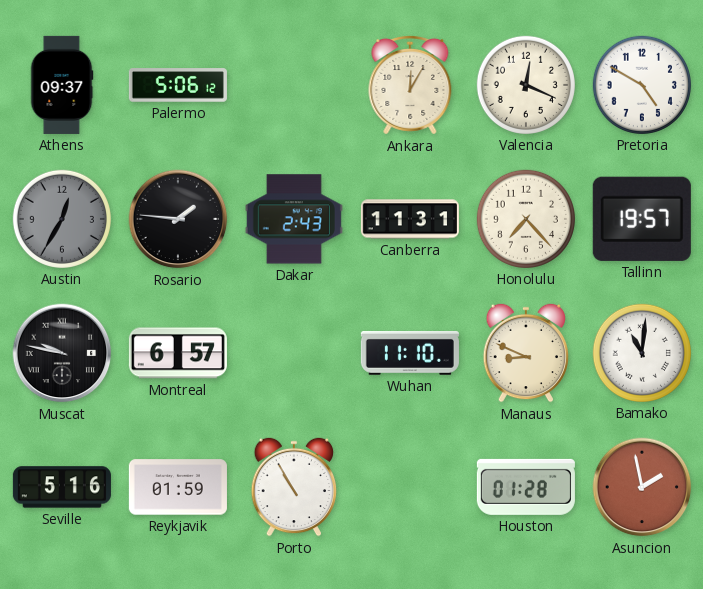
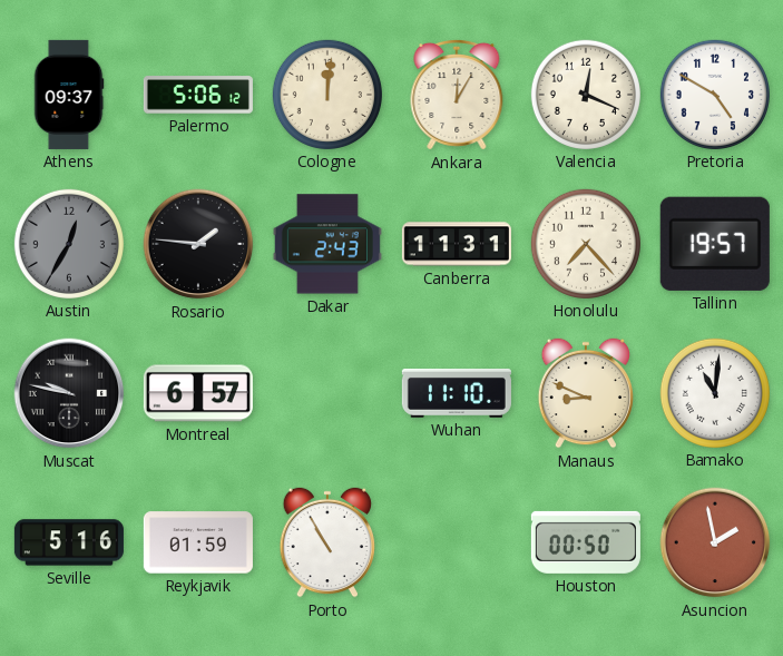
Cologne: none -> 12:01 (327, 95)
Houston: 01:28 -> 00:50 (586, 542)
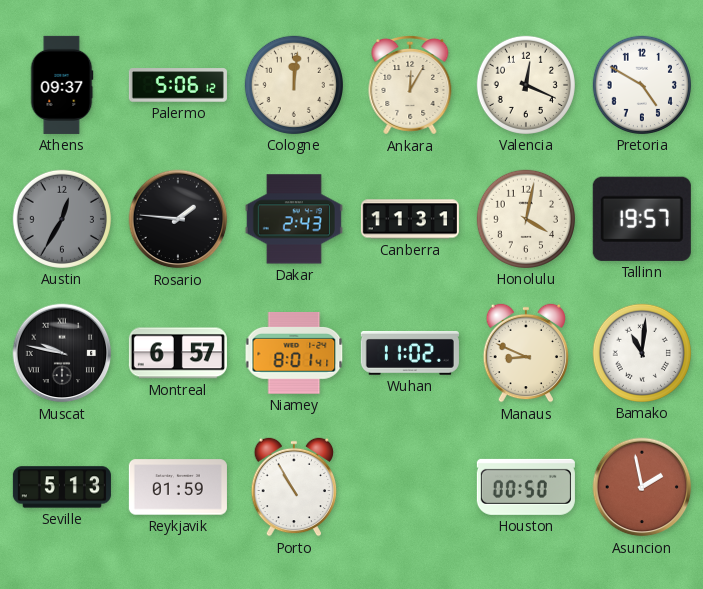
Honolulu: 7:23 -> 4:02 (526, 219)
Niamey: none -> 8:01 (294, 354)
Wuhan: 11:10 -> 11:02 (410, 354)
Seville: 5:16 -> 5:13 (62, 487)
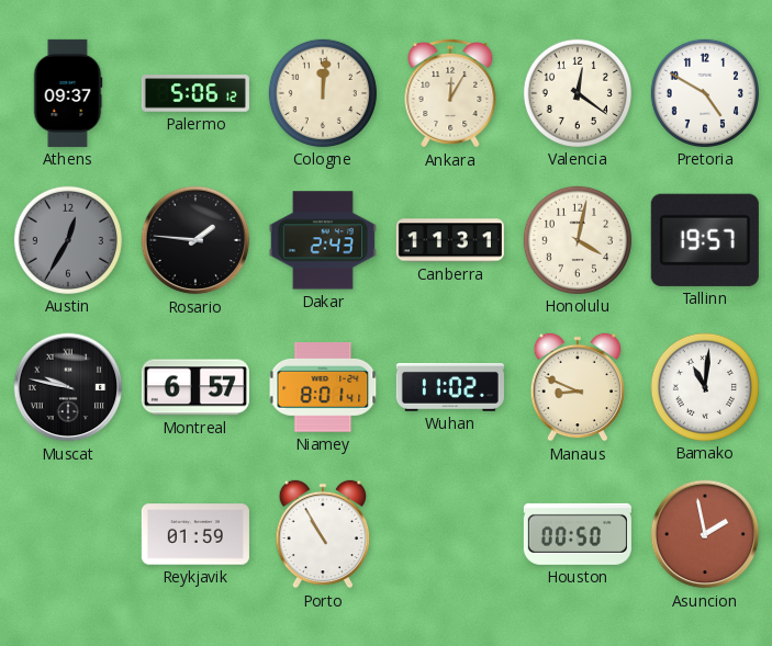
Valencia: 12:19 -> 12:21 (578, 93)
Seville: 5:13 -> none (62, 487)
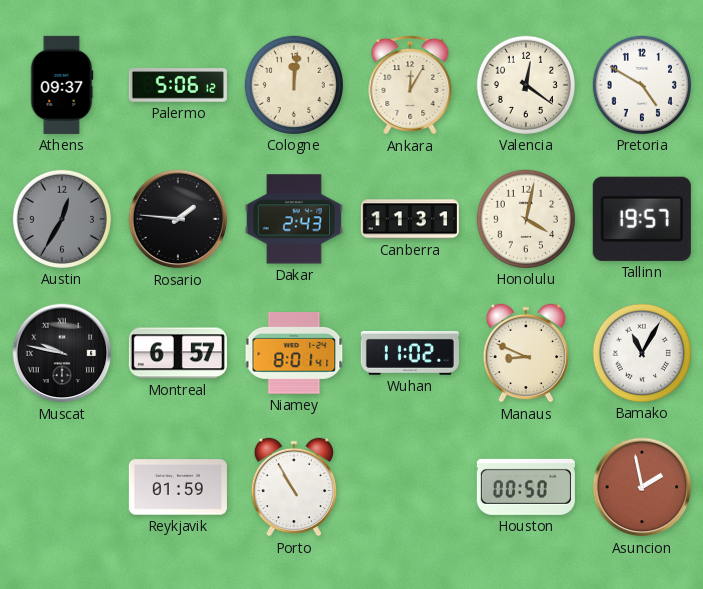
Bamako: 11:01 -> 11:05 (642, 353)
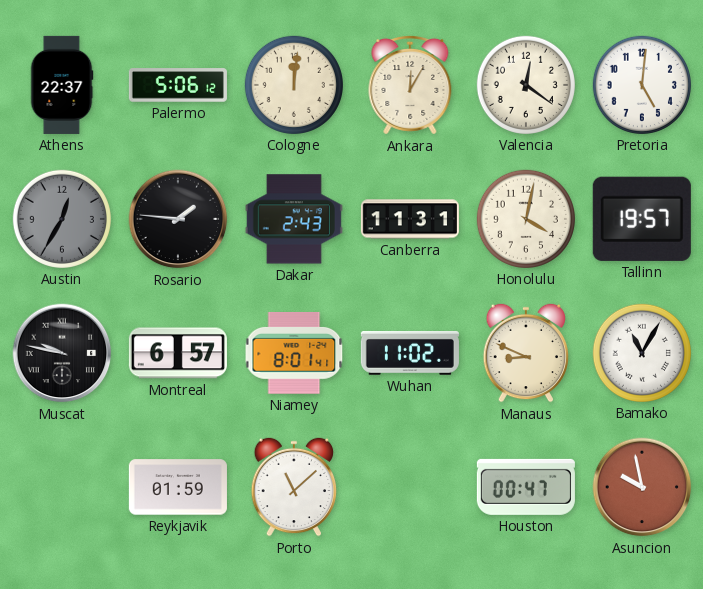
Athens: 09:37 -> 22:37 (62, 85)
Pretoria: 4:50 -> 5:01 (642, 85)
Porto: 10:55 -> 11:08 (294, 487)
Houston: 00:50 -> 00:47 (526, 487)
Asuncion: 1:58 -> 9:58 (642, 487)
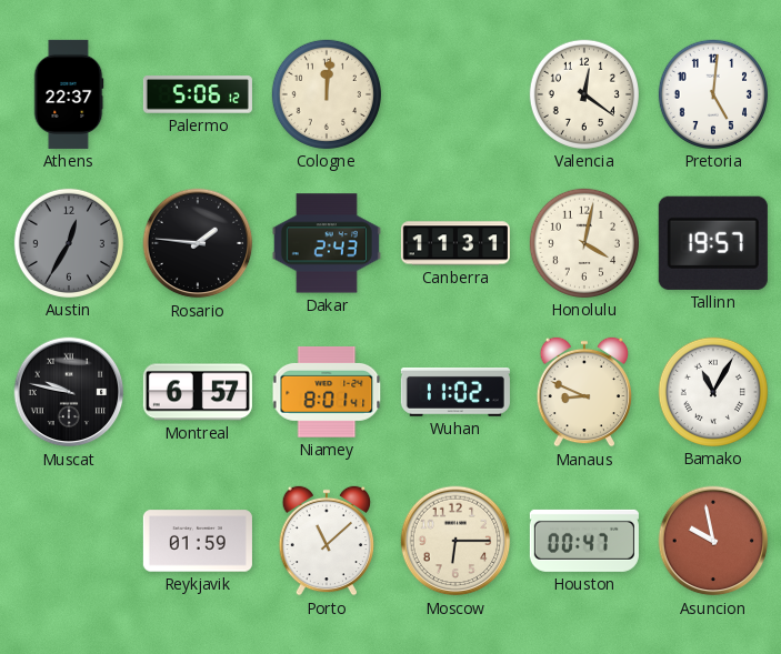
Ankara: 12:05 -> none (410, 85)
Moscow: none -> 6:15 (455, 541)
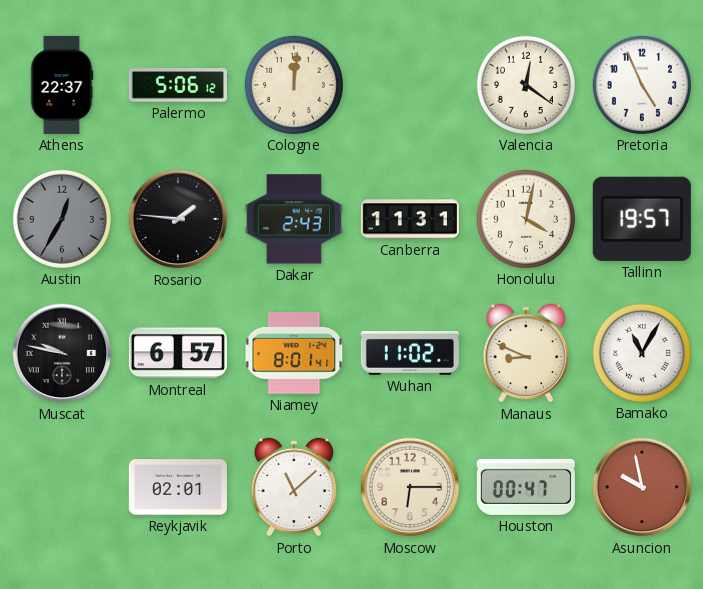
Pretoria: 5:01 -> 4:56 (642, 85)
Reykjavik: 01:59 -> 02:01 (178, 487)
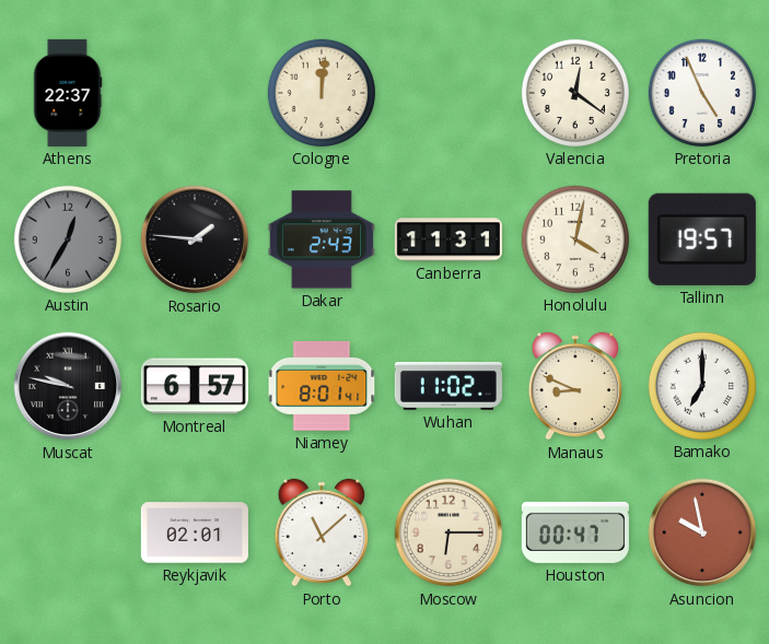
Palermo: 5:06 -> none (178, 85)
Bamako: 11:05 -> 7:00 (702, 386)
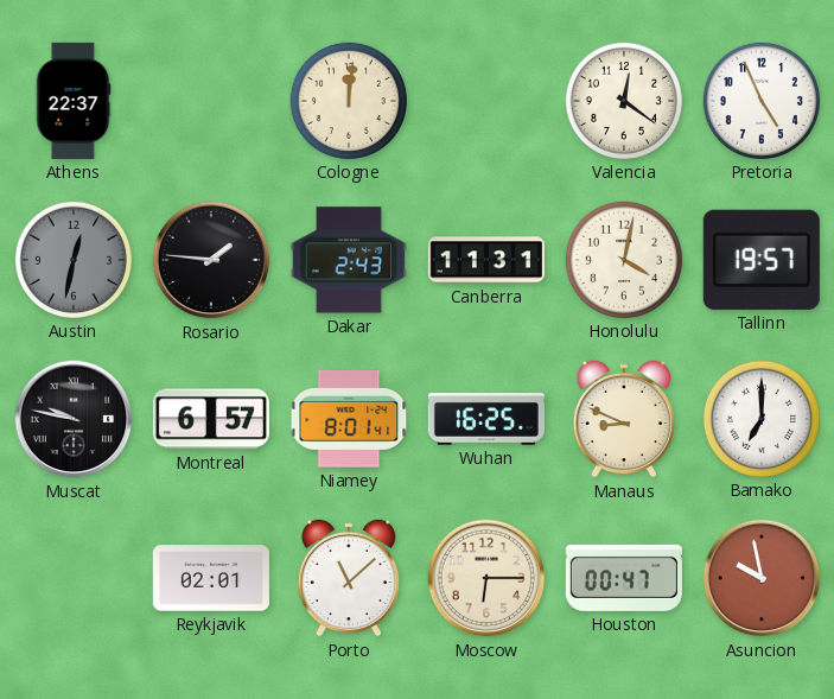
Austin: 12:35 -> 12:32 (74, 260)
Wuhan: 11:02 -> 16:25 (486, 420)
